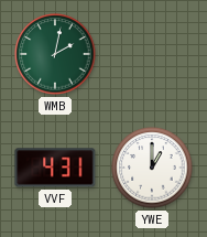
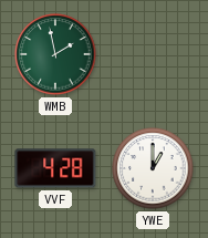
WMB: 2:02 -> 1:58 (55, 54)
VVF: 4:31 -> 4:28 (55, 168)
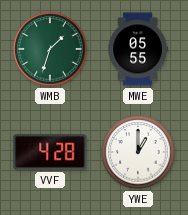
WMB: 1:58 -> 1:33 (50, 49)
MWE: none -> 05:55 (138, 49)
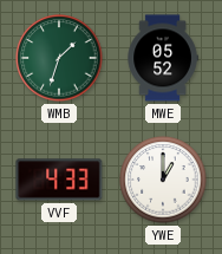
MWE: 05:55 -> 05:52 (163, 58)
VVF: 4:28 -> 4:33 (59, 180)
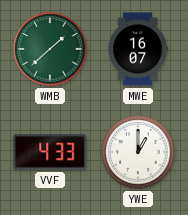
WMB: 1:33 -> 1:38 (50, 49)
MWE: 05:52 -> 16:07 (138, 49)
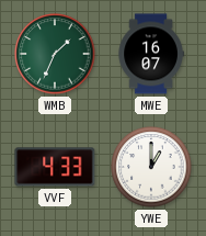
WMB: 1:38 -> 1:34 (55, 54)
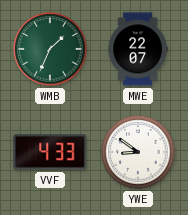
MWE: 16:07 -> 22:07 (138, 49)
YWE: 1:00 -> 8:51 (138, 152)
